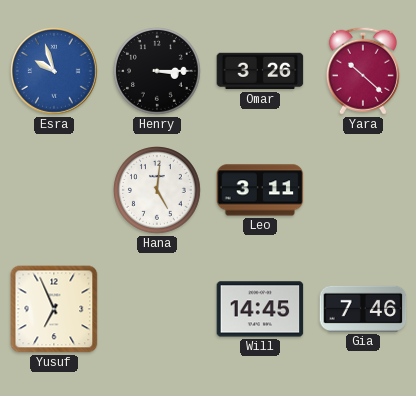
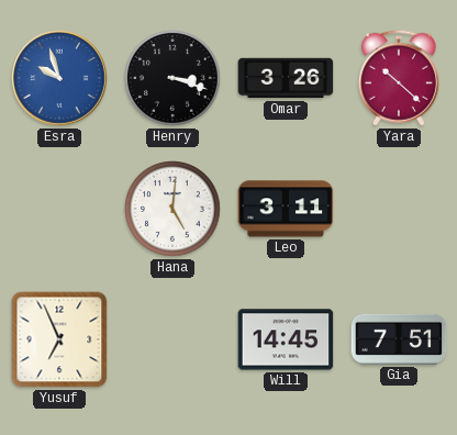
Henry: 3:15 -> 3:18 (174, 79)
Gia: 7:46 -> 7:51 (399, 339)
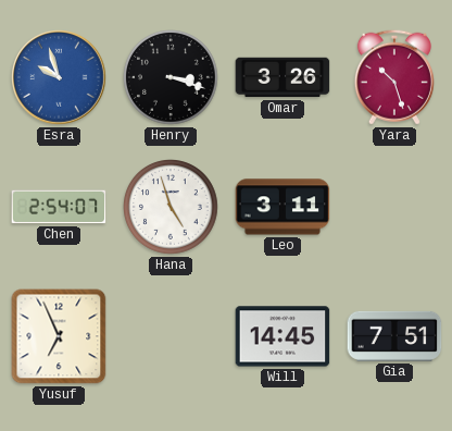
Yara: 10:22 -> 10:27 (394, 77)
Chen: none -> 2:54 (59, 207)
Hana: 5:01 -> 4:57 (172, 208)
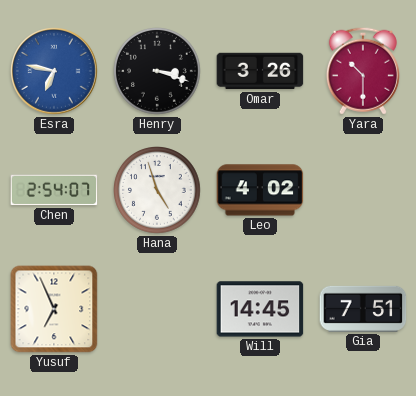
Esra: 9:57 -> 6:47 (54, 71)
Yara: 10:27 -> 10:30 (363, 71)
Leo: 3:11 -> 4:02 (260, 190)
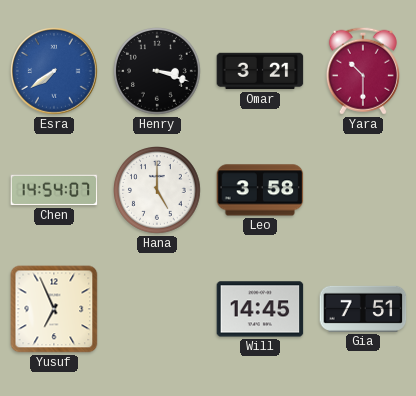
Esra: 6:47 -> 7:39 (54, 71)
Omar: 3:26 -> 3:21 (260, 71)
Chen: 2:54 -> 14:54 (54, 190)
Hana: 4:57 -> 5:00 (158, 191)
Leo: 4:02 -> 3:58 (260, 190)
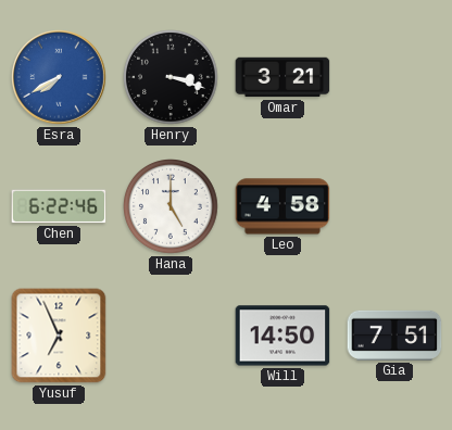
Esra: 7:39 -> 7:40 (59, 77)
Yara: 10:30 -> none (363, 71)
Chen: 14:54 -> 6:22 (59, 206)
Leo: 3:58 -> 4:58 (282, 206)
Will: 14:45 -> 14:50 (282, 336)
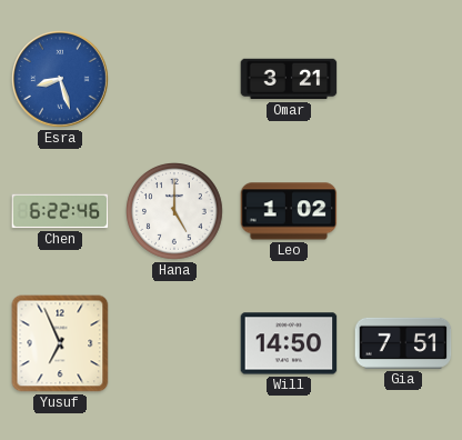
Esra: 7:40 -> 8:27 (60, 79)
Henry: 3:18 -> none (172, 78)
Leo: 4:58 -> 1:02 (289, 211)
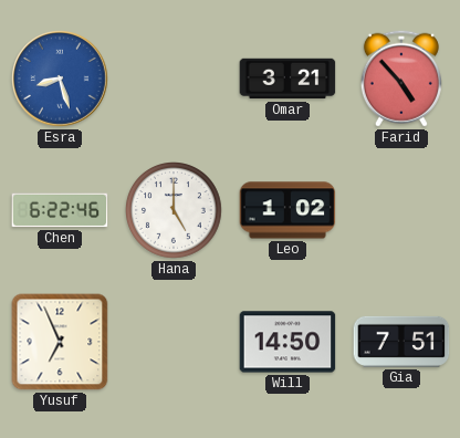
Farid: none -> 4:53 (401, 79)
